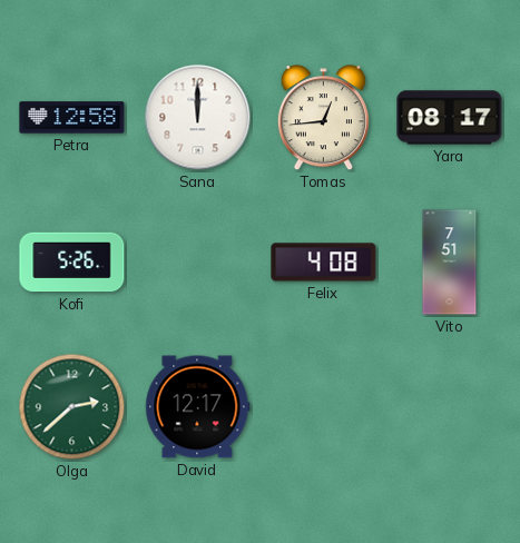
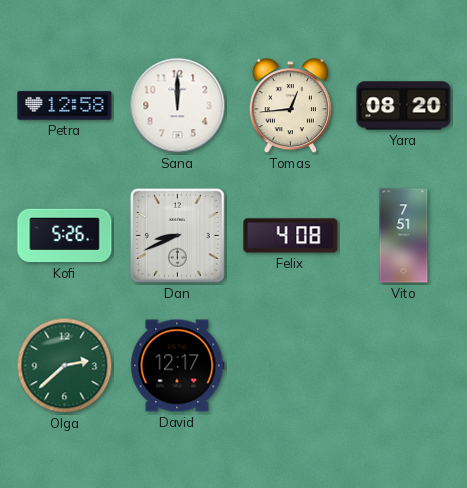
Yara: 08:17 -> 08:20 (404, 106)
Dan: none -> 8:41 (177, 235)
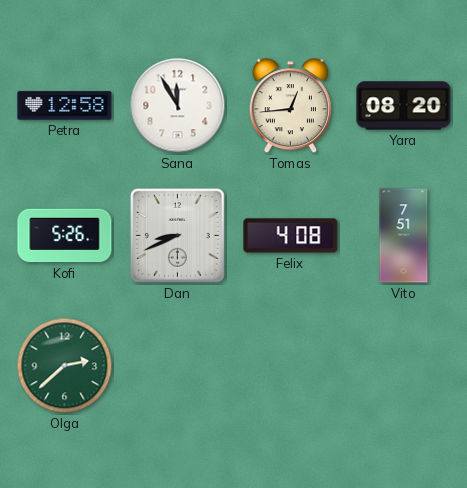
Sana: 12:00 -> 11:55 (178, 106)
David: 12:17 -> none (178, 366)
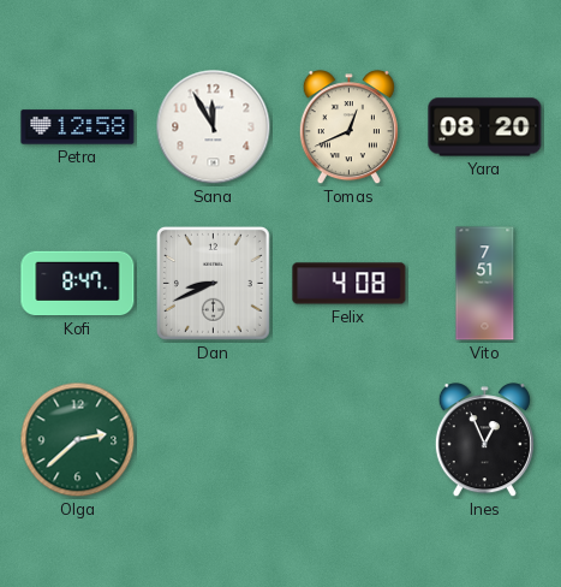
Tomas: 12:44 -> 12:41 (348, 128)
Kofi: 5:26 -> 8:47 (78, 284)
Ines: none -> 12:56 (484, 440)
